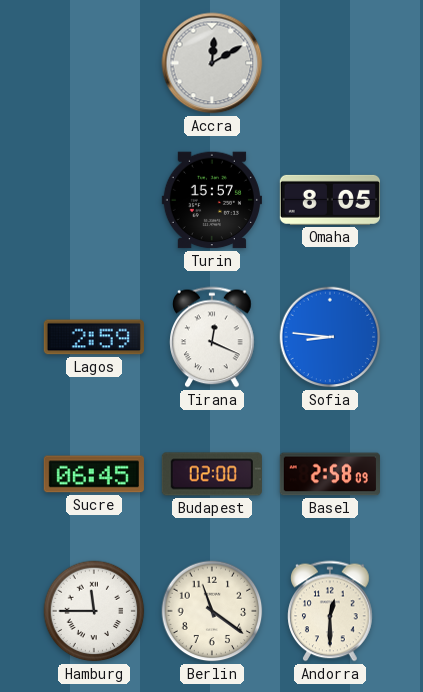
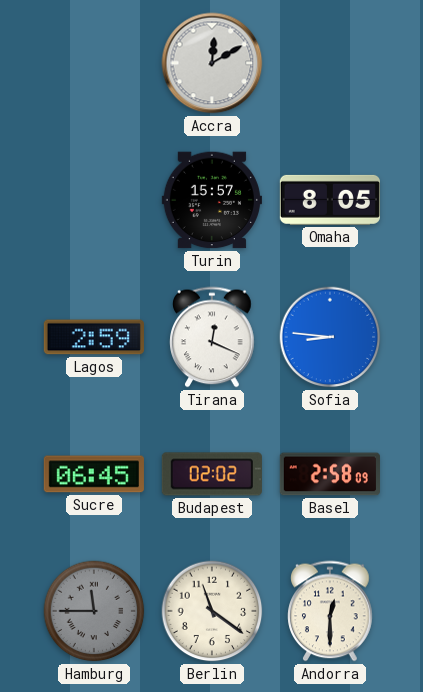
Budapest: 02:00 -> 02:02 (212, 474)
Hamburg dial: white -> grey (94, 611)
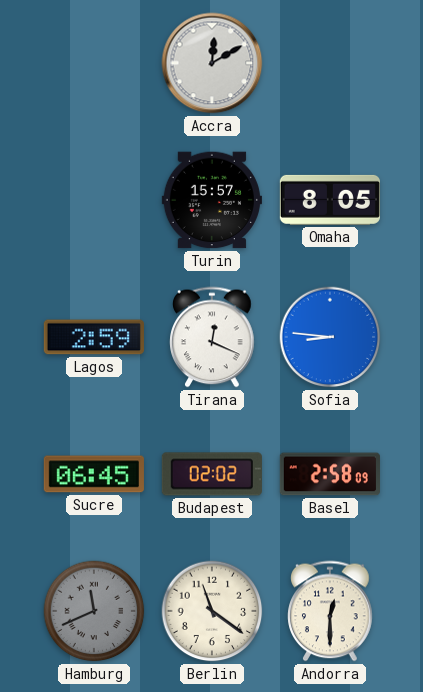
Hamburg: 11:45 -> 11:41 (94, 611)
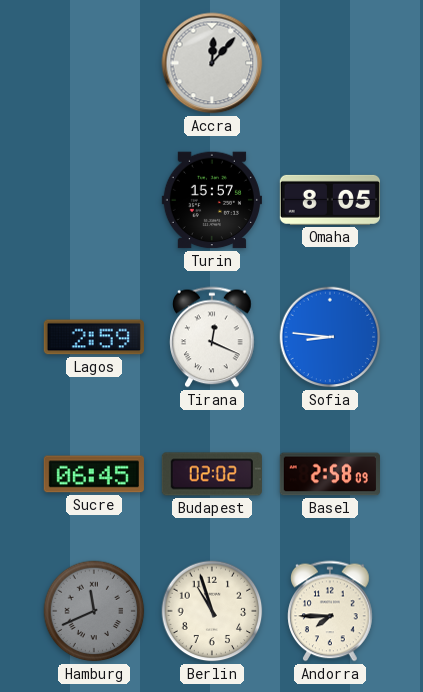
Accra: 12:10 -> 12:07 (212, 63)
Berlin: 11:21 -> 10:57 (212, 611)
Andorra: 12:30 -> 7:45 (330, 611)
